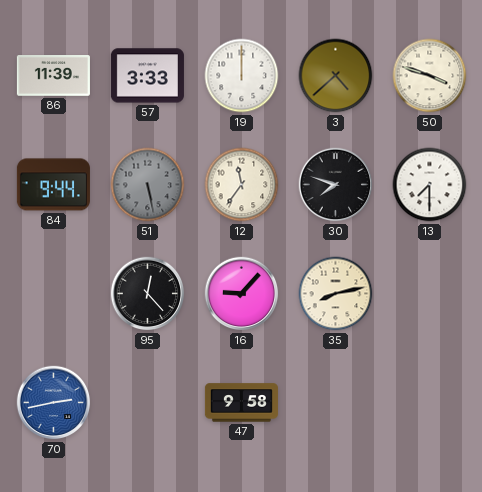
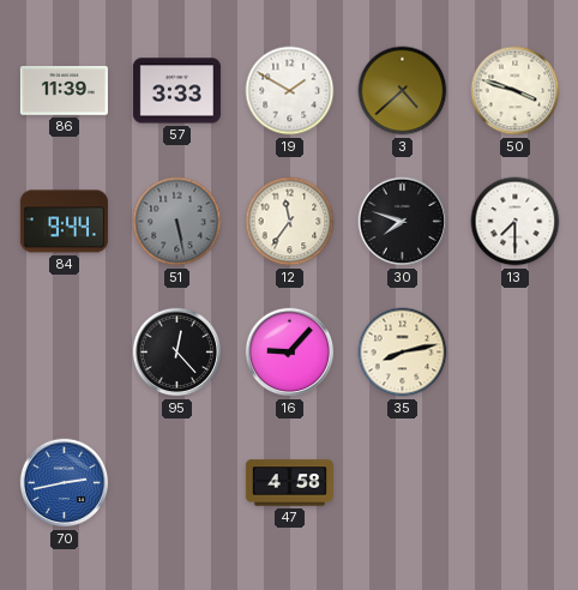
19: 12:00 -> 1:50 (290, 91)
47: 9:58 -> 4:58 (289, 483)
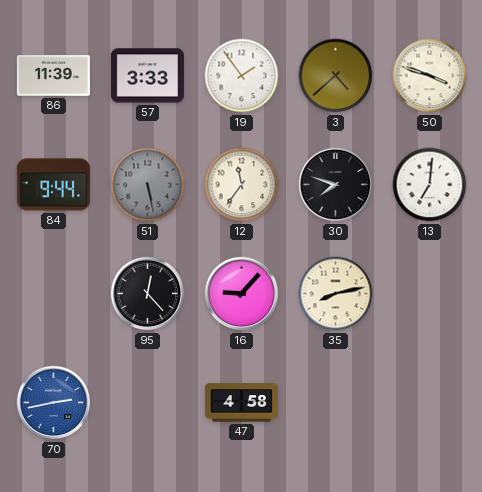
19: 1:50 -> 1:54 (242, 76)
13: 7:30 -> 7:01 (430, 185)
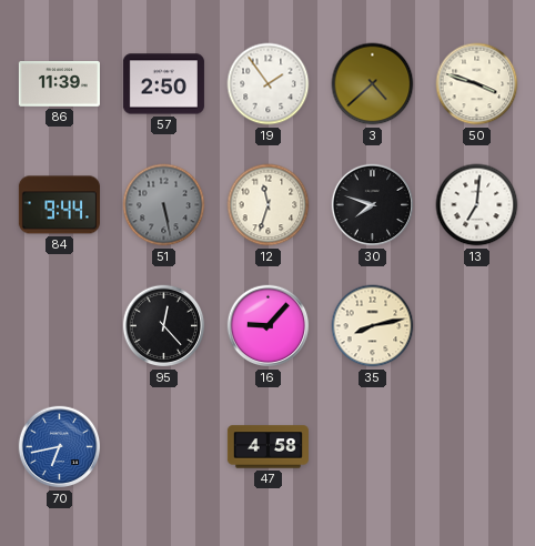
57: 3:33 -> 2:50 (163, 84)
12: 11:36 -> 11:33 (269, 205)
70: 2:43 -> 6:43 (60, 447)
